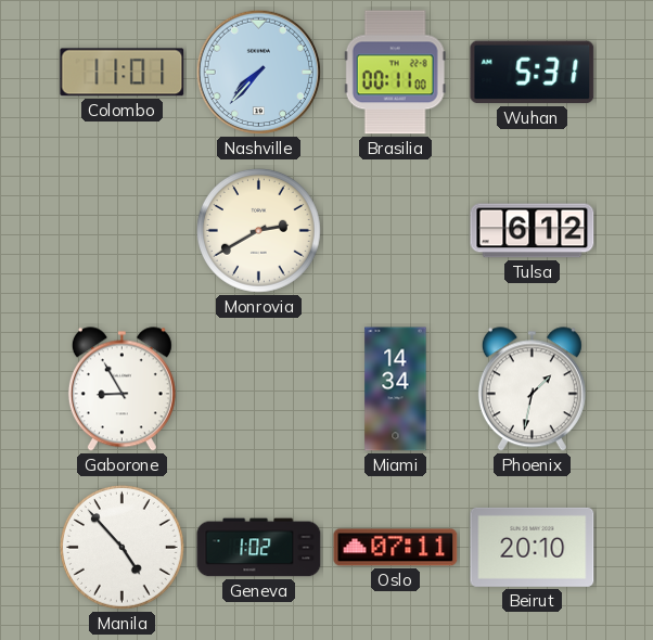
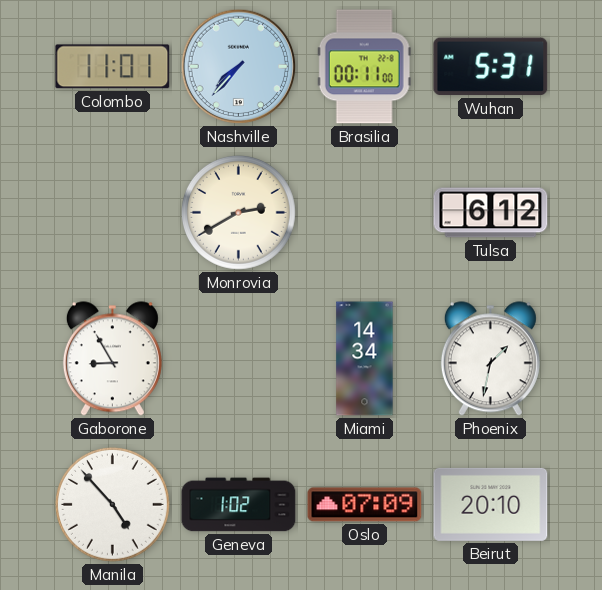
Oslo: 07:11 -> 07:09 (365, 505)
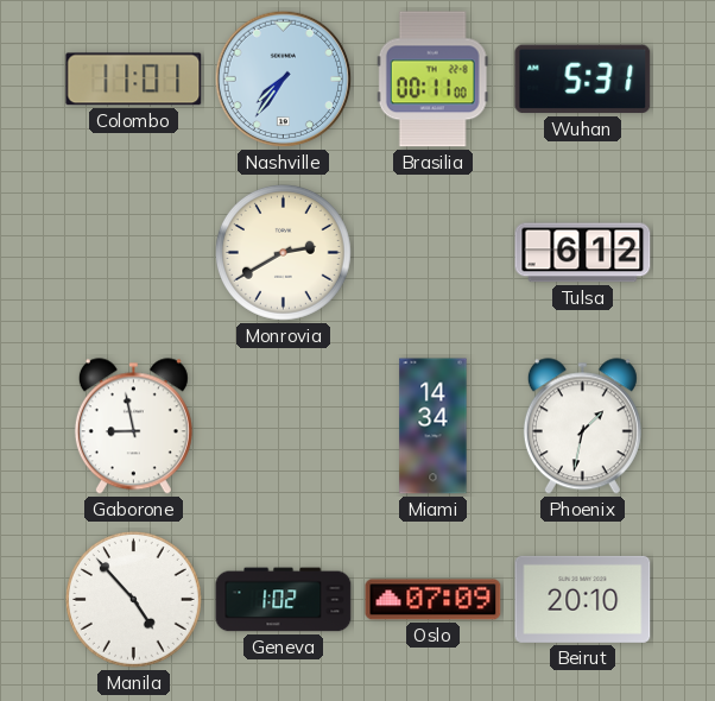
Nashville: 7:37 -> 7:36 (284, 80)
Gaborone: 8:55 -> 8:58 (133, 427)
